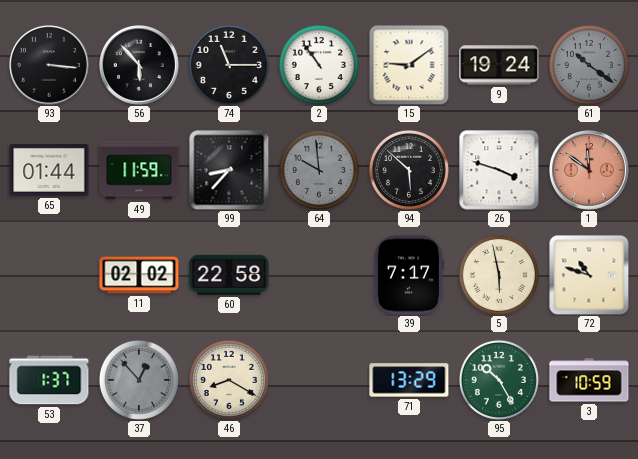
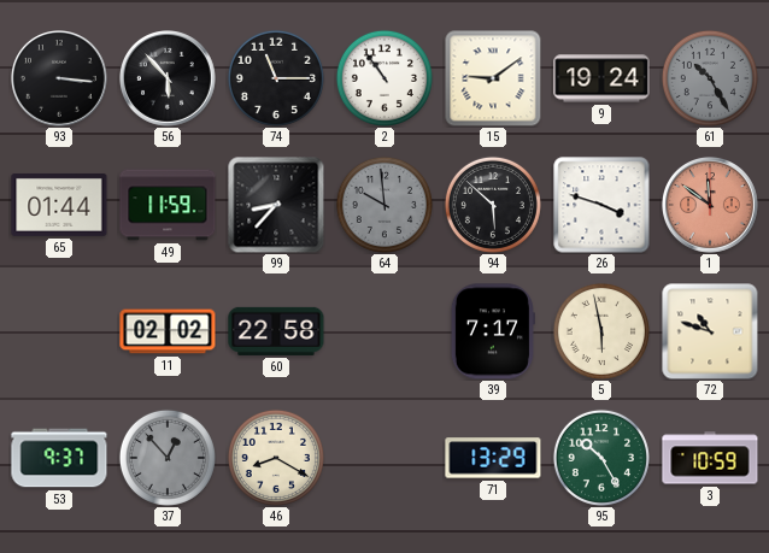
61: 10:21 -> 10:25 (710, 78)
53: 1:37 -> 9:37 (59, 458)
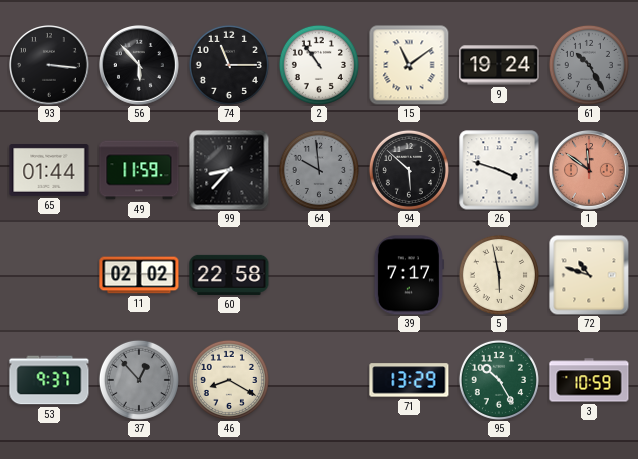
15: 9:09 -> 11:09 (409, 65)
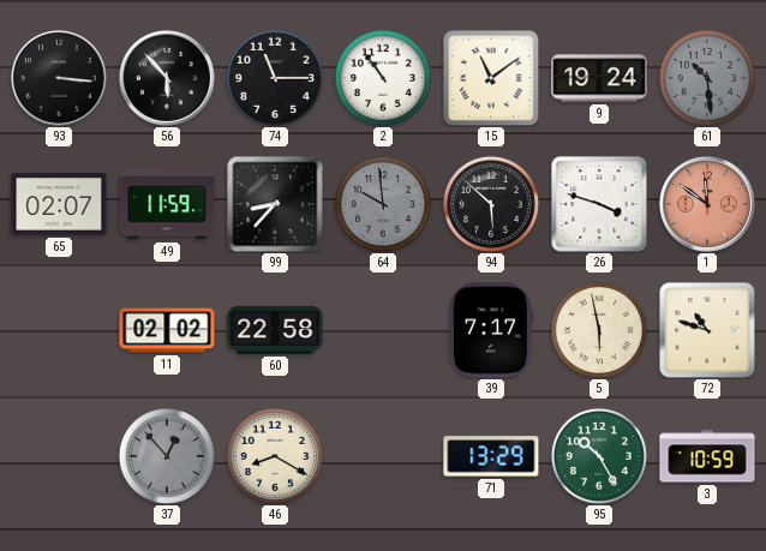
61: 10:25 -> 10:29 (707, 78)
65: 01:44 -> 02:07 (59, 205)
53: 9:37 -> none (49, 380)
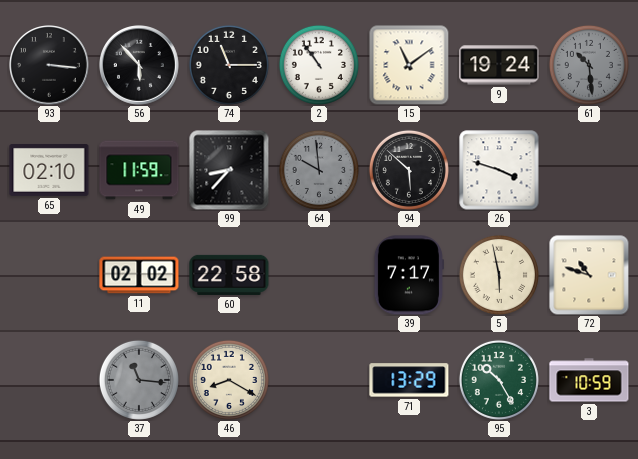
65: 02:07 -> 02:10 (49, 171)
1: 11:51 -> none (708, 205)
37: 12:53 -> 11:16 (139, 380)
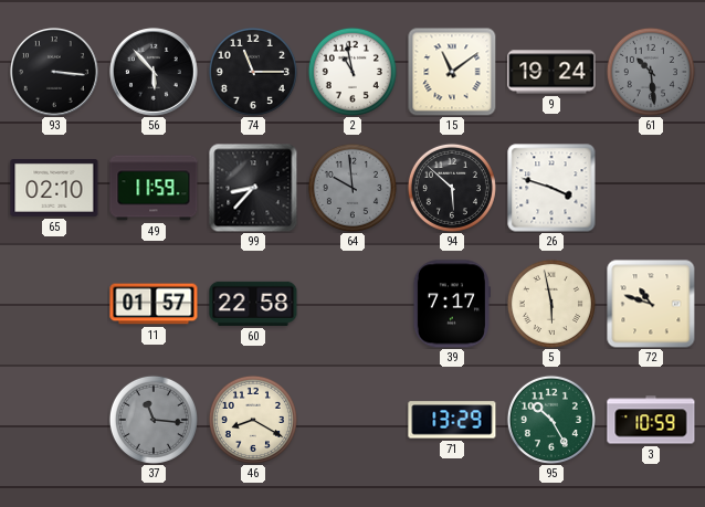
2: 10:54 -> 10:58 (352, 72)
11: 02:02 -> 01:57 (154, 304)
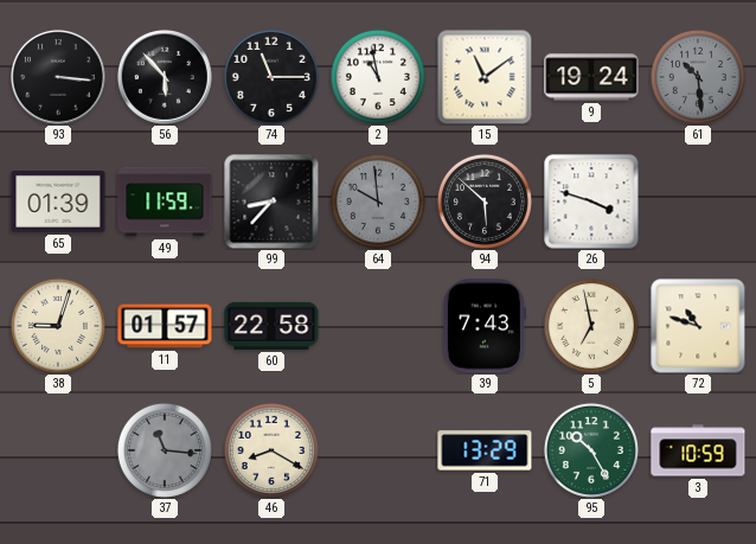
65: 02:10 -> 01:39 (58, 203)
38: none -> 9:03 (58, 326)
39: 7:17 -> 7:43 (485, 326)
5: 5:58 -> 6:58 (591, 326)
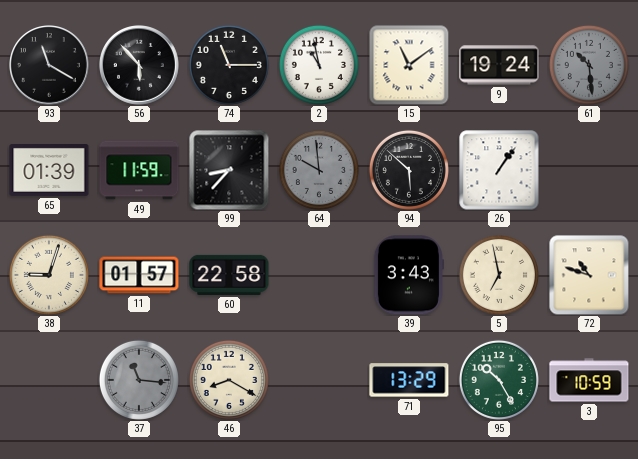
93: 3:16 -> 11:20 (50, 66)
26: 3:48 -> 1:06 (499, 170)
39: 7:43 -> 3:43 (409, 275)
